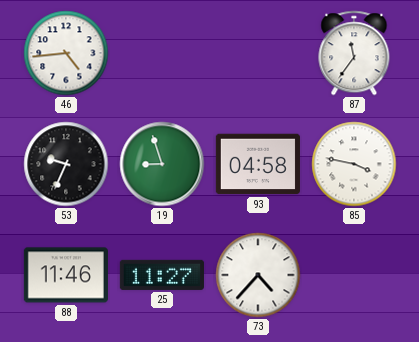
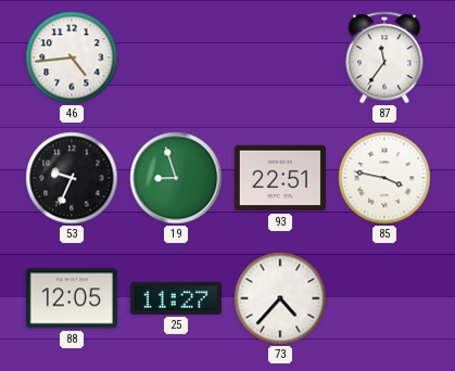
93: 04:58 -> 22:51 (280, 178)
88: 11:46 -> 12:05 (72, 298)
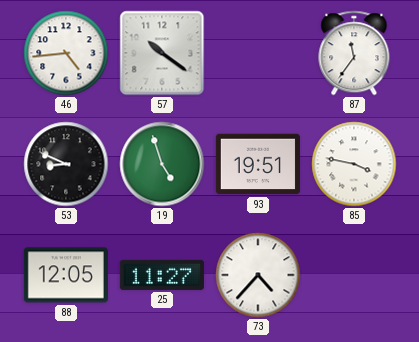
57: none -> 10:21 (162, 53)
53: 9:34 -> 8:49 (66, 164)
19: 8:57 -> 4:57 (162, 164)
93: 22:51 -> 19:51 (258, 164)
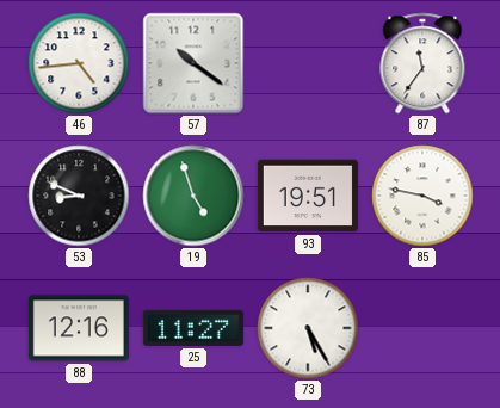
88: 12:05 -> 12:16 (79, 328)
73: 4:37 -> 5:25 (308, 328)
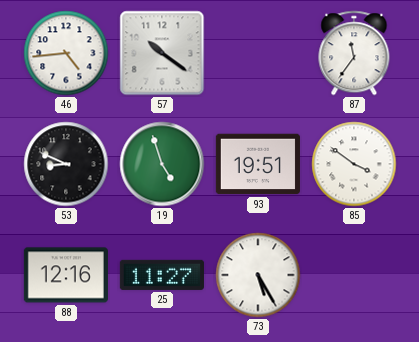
85: 3:47 -> 3:51 (354, 164)
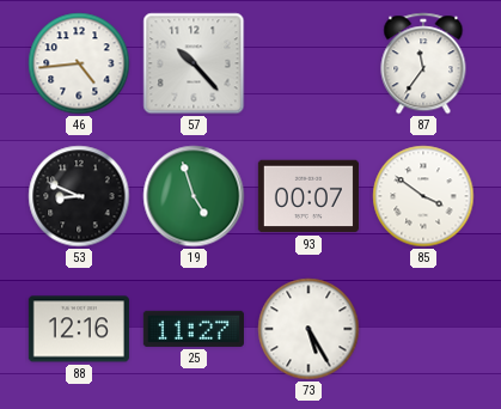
57: 10:21 -> 10:23 (194, 63)
93: 19:51 -> 00:07 (308, 196)
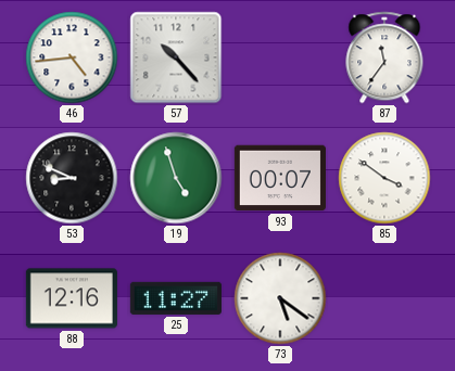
73: 5:25 -> 5:21 (280, 298)
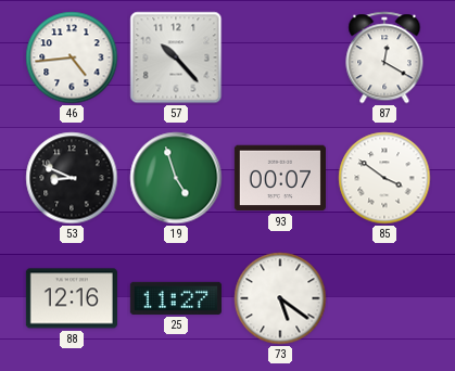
87: 11:36 -> 12:20 (384, 57)
